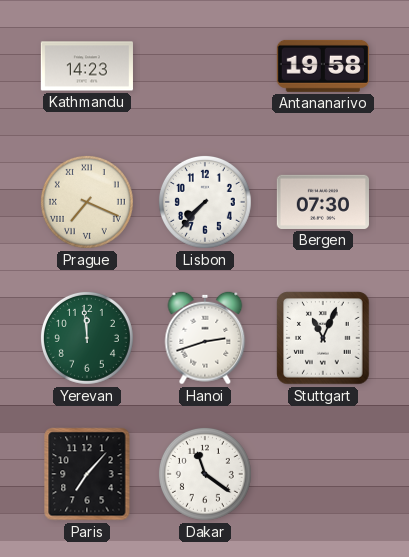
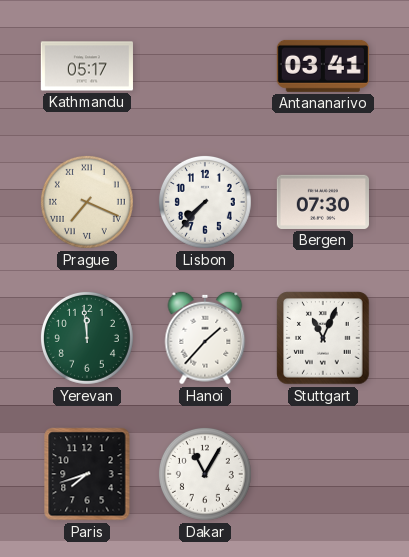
Kathmandu: 14:23 -> 05:17 (87, 66)
Antananarivo: 19:58 -> 03:41 (323, 66)
Hanoi: 2:42 -> 1:37 (205, 338)
Paris: 7:07 -> 7:42 (87, 474)
Dakar: 11:21 -> 11:05 (205, 474)
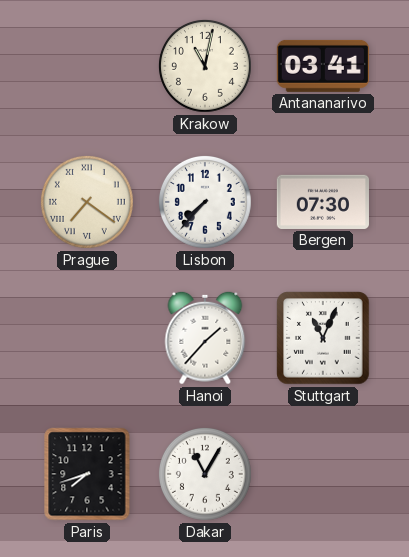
Kathmandu: 05:17 -> none (87, 66)
Krakow: none -> 11:02 (205, 66)
Prague: 7:19 -> 7:21 (87, 202)
Yerevan: 11:59 -> none (87, 338)
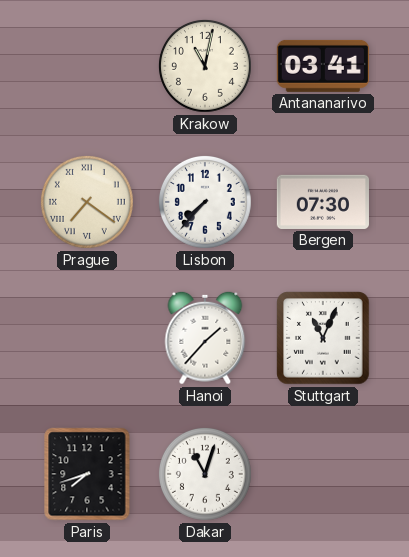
Dakar: 11:05 -> 11:03 (205, 474)
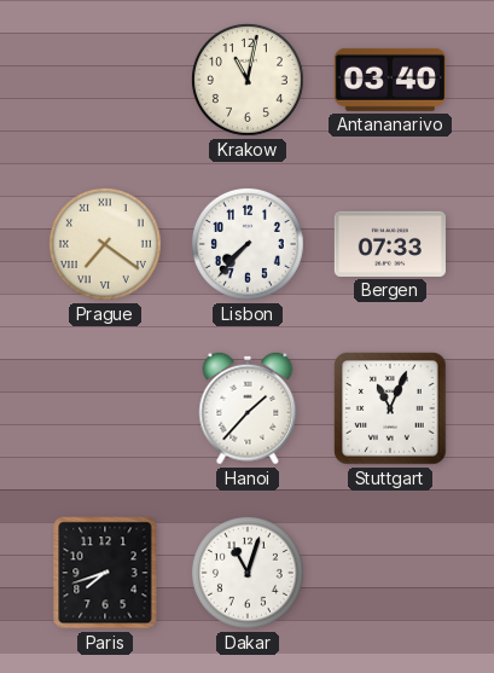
Antananarivo: 03:41 -> 03:40 (390, 80)
Bergen: 07:30 -> 07:33 (390, 244)
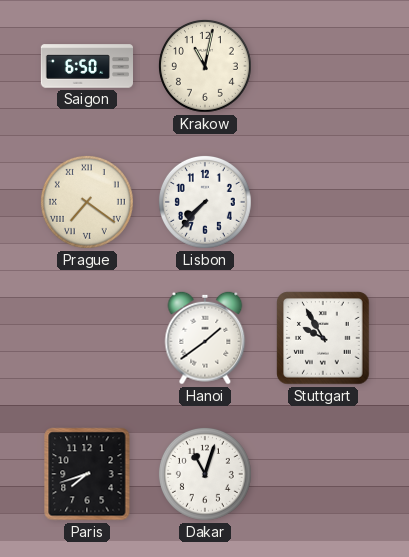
Saigon: none -> 6:50 (86, 66)
Antananarivo: 03:40 -> none (390, 80)
Bergen: 07:33 -> none (390, 244)
Hanoi: 1:37 -> 1:39 (205, 338)
Stuttgart: 11:04 -> 9:55 (323, 338)
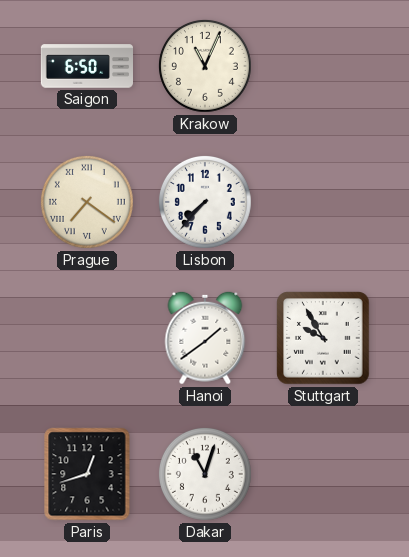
Krakow: 11:02 -> 11:04 (205, 66)
Paris: 7:42 -> 12:42 (87, 474)
